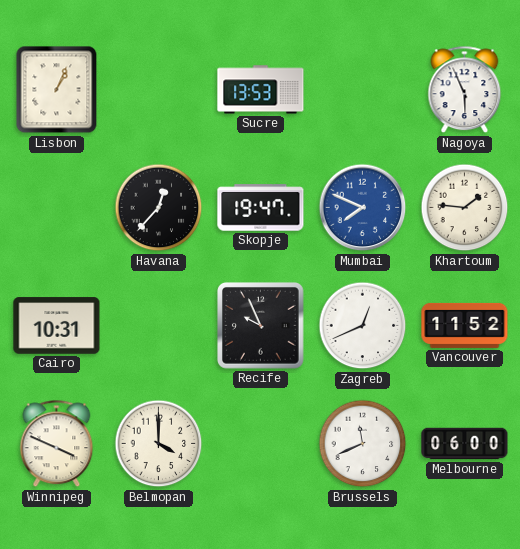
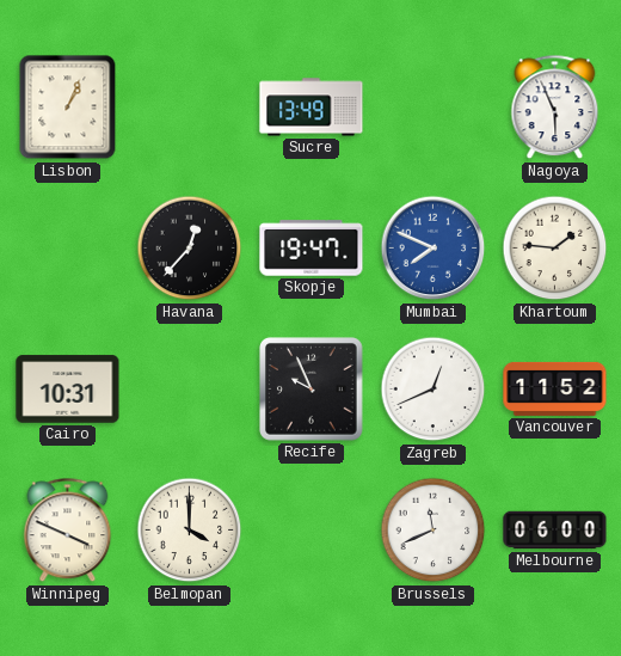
Sucre: 13:53 -> 13:49 (312, 108)
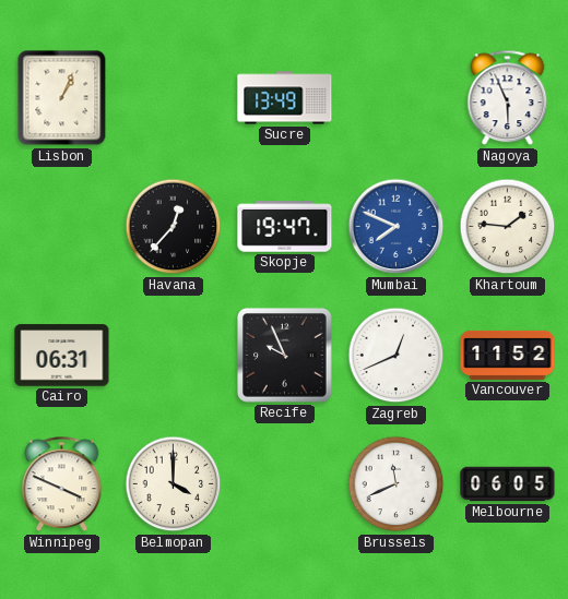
Cairo: 10:31 -> 06:31 (62, 356)
Melbourne: 06:00 -> 06:05 (508, 484)
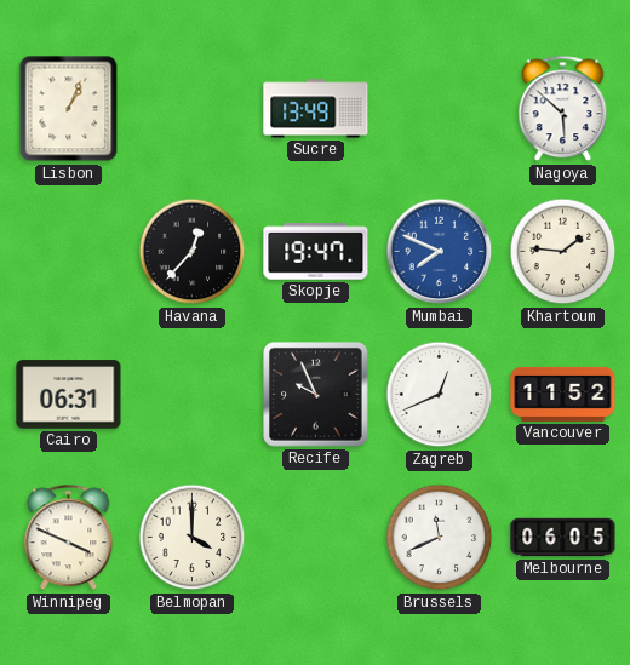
Nagoya: 5:56 -> 5:52 (563, 109)
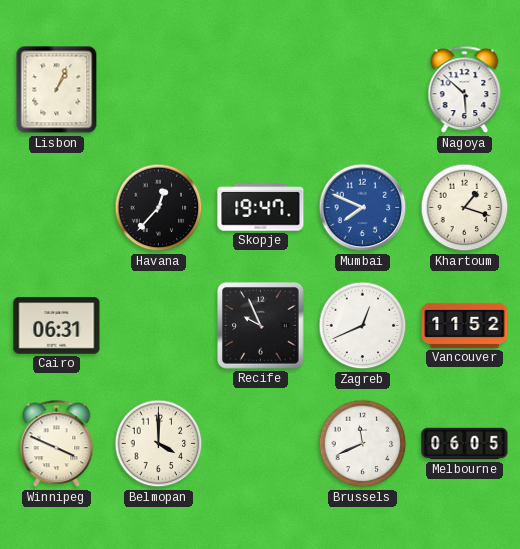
Sucre: 13:49 -> none (316, 109)
Khartoum: 1:46 -> 1:18 (465, 208)
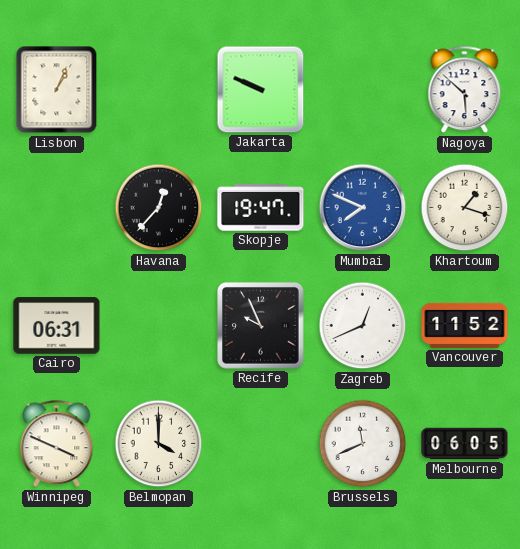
Jakarta: none -> 9:49 (261, 90)
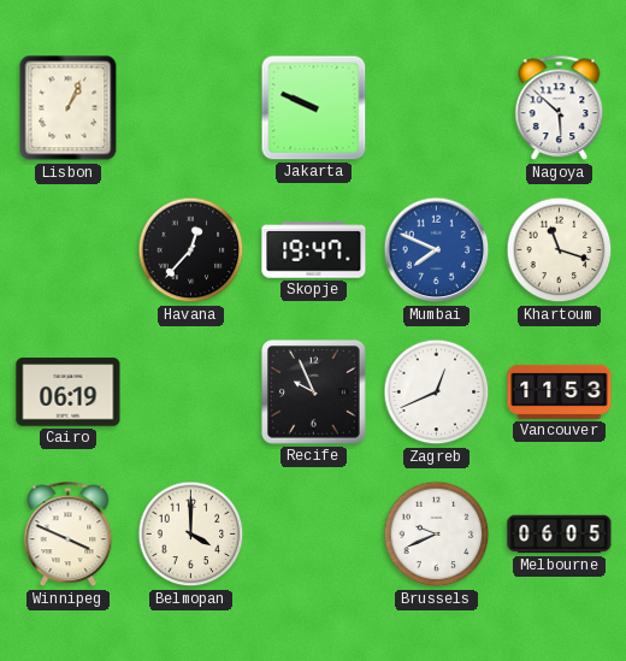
Khartoum: 1:18 -> 11:18 (560, 250)
Cairo: 06:31 -> 06:19 (69, 393)
Vancouver: 11:52 -> 11:53 (560, 391)
Brussels: 11:41 -> 9:41 (437, 535)
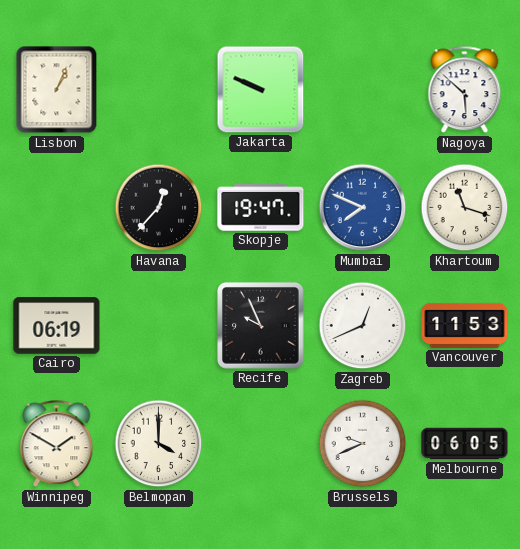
Winnipeg: 3:49 -> 1:50 (57, 444)
